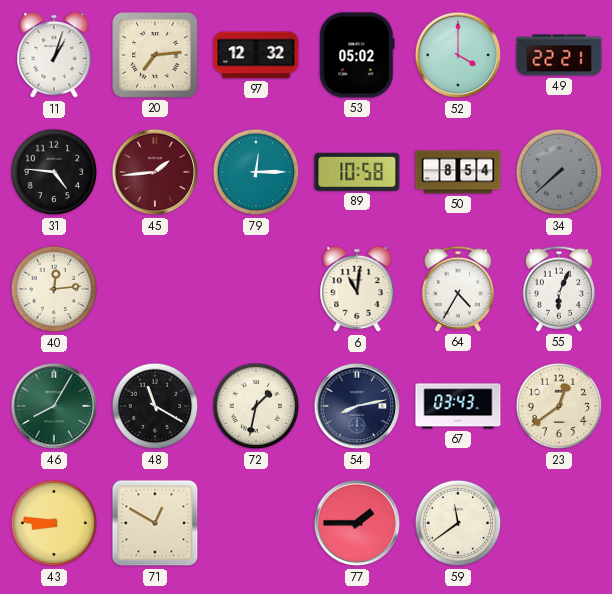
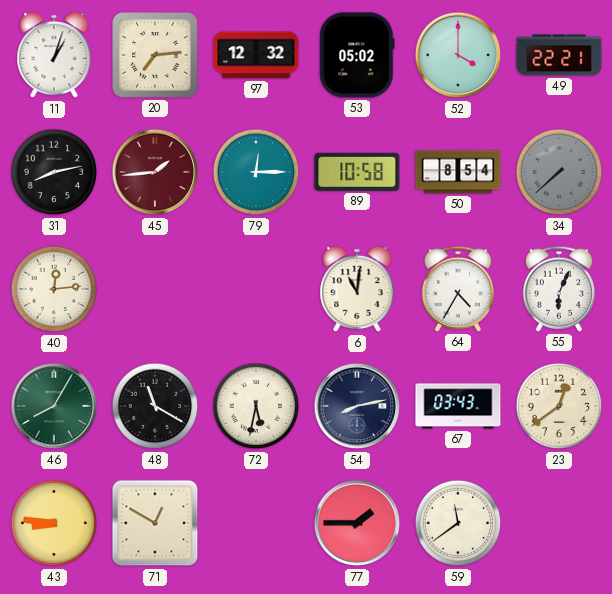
31: 4:46 -> 8:13 (54, 172)
72: 1:32 -> 5:32 (256, 406)
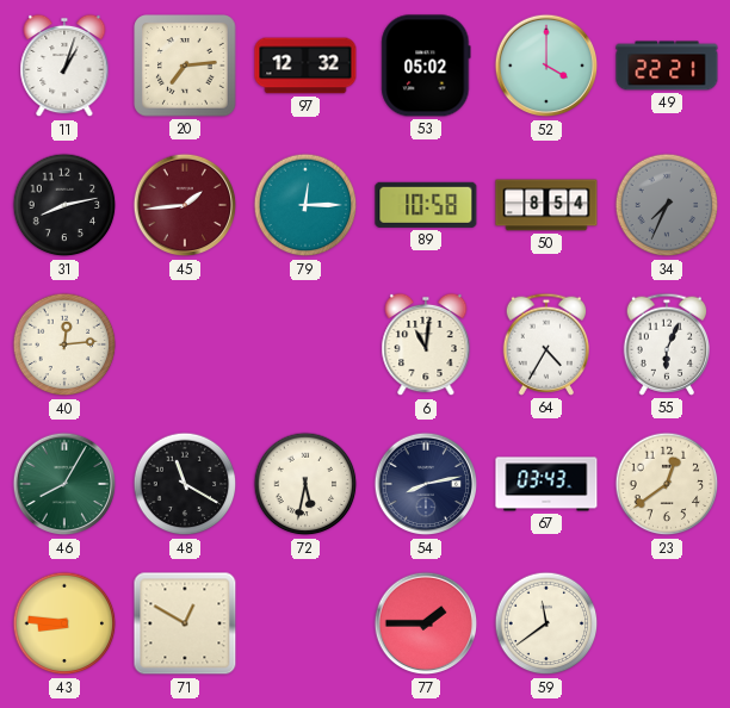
34: 7:38 -> 7:34 (667, 205)
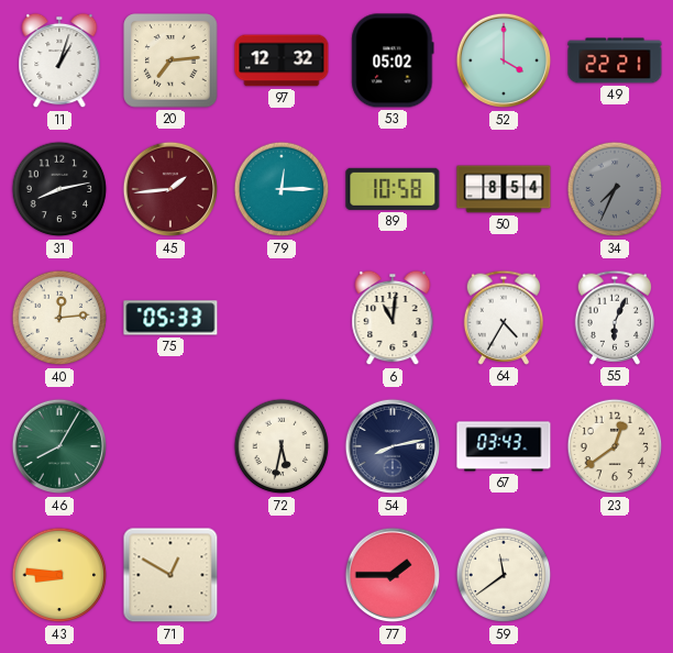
75: none -> 05:33 (170, 318)
48: 11:20 -> none (185, 484)
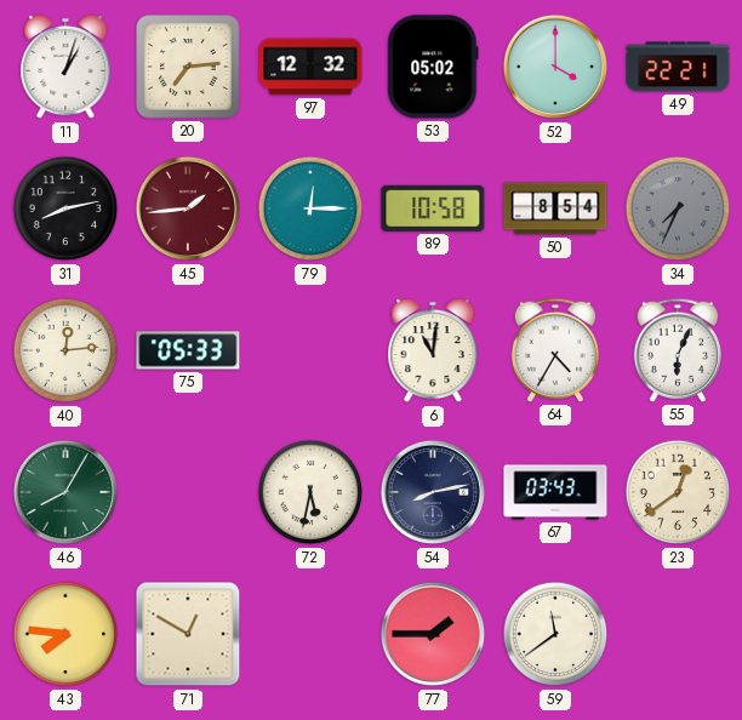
43: 8:46 -> 7:46 (65, 634)
